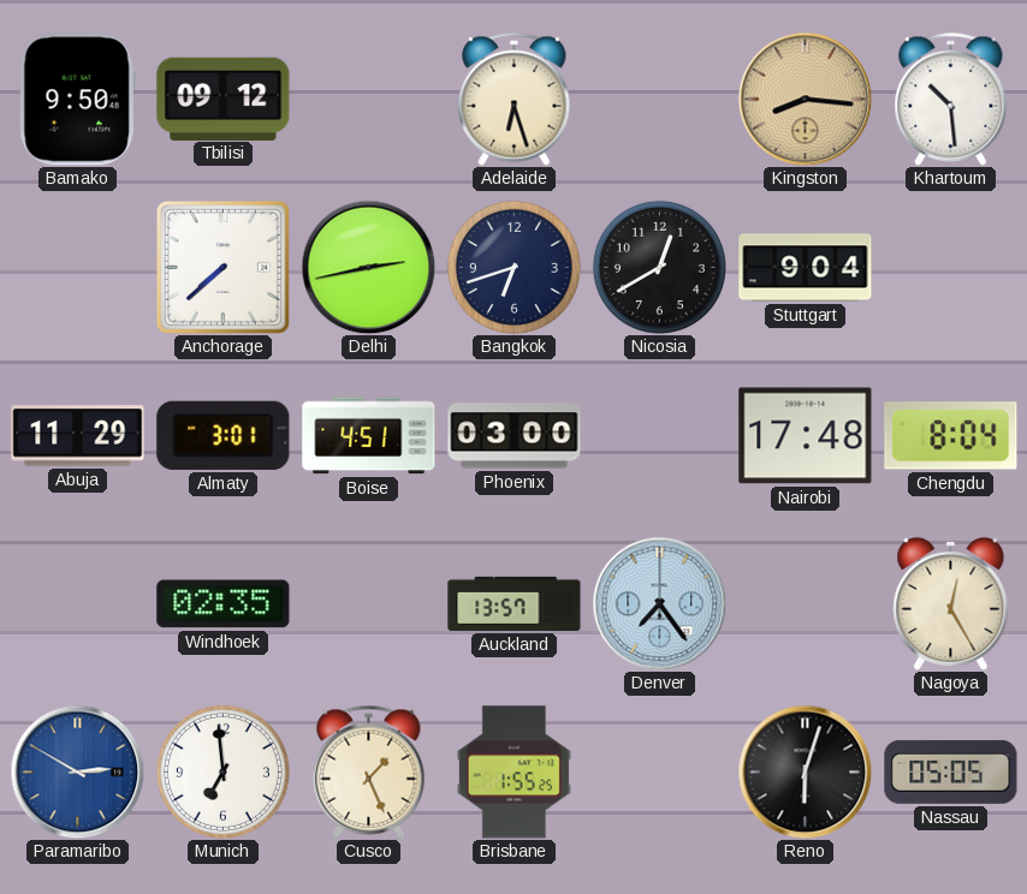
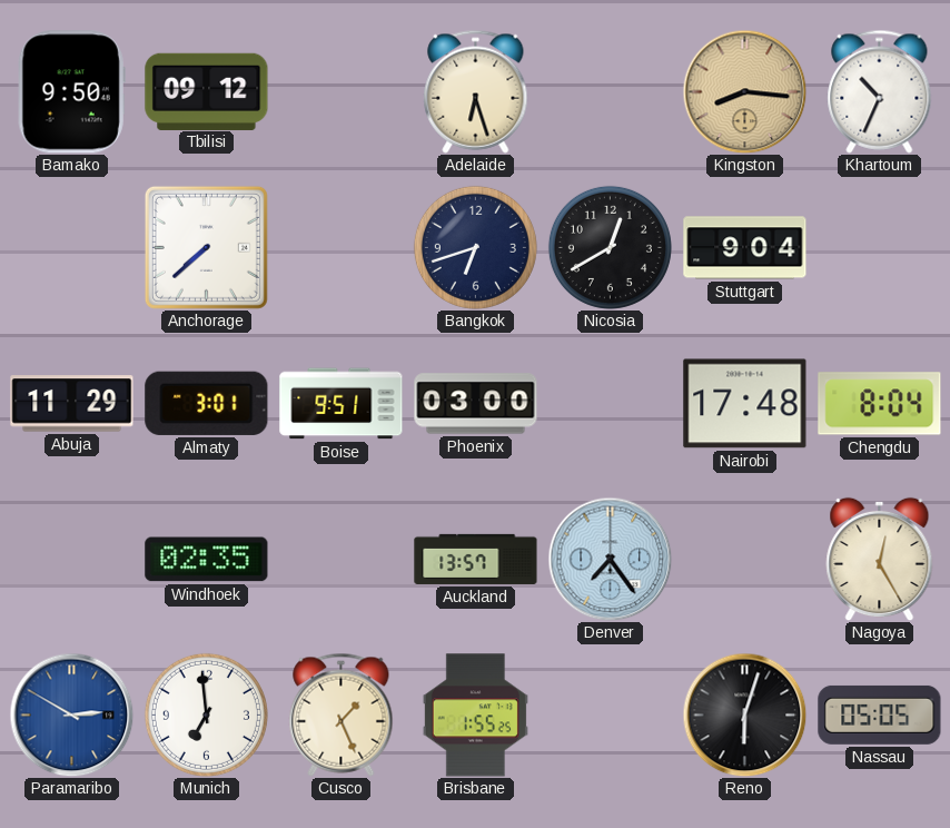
Khartoum: 10:29 -> 10:34 (880, 91)
Delhi: 2:43 -> none (368, 267)
Boise: 4:51 -> 9:51 (342, 404)
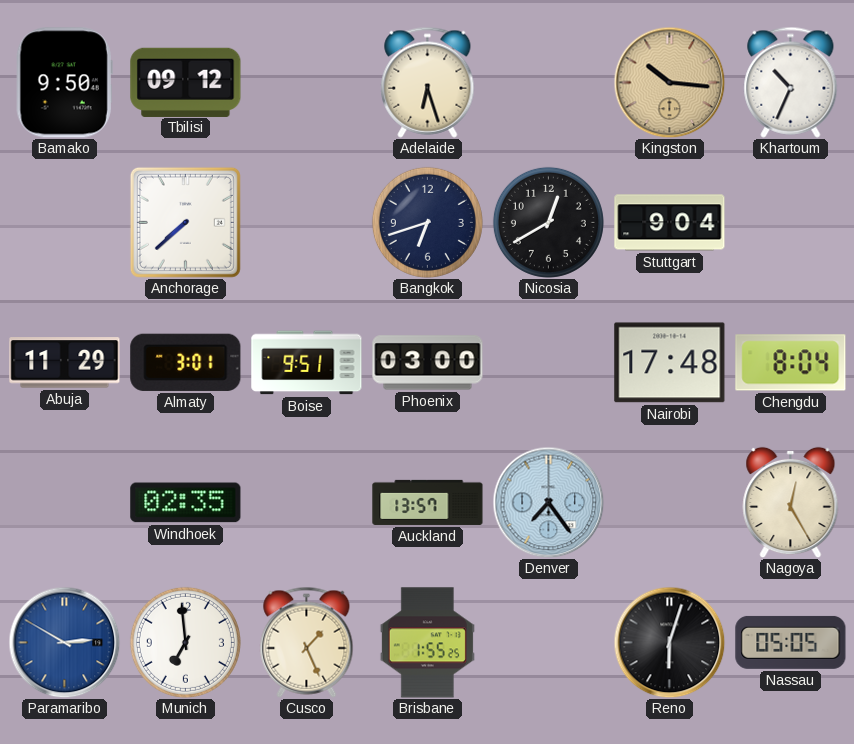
Kingston: 8:16 -> 10:16 (669, 82)
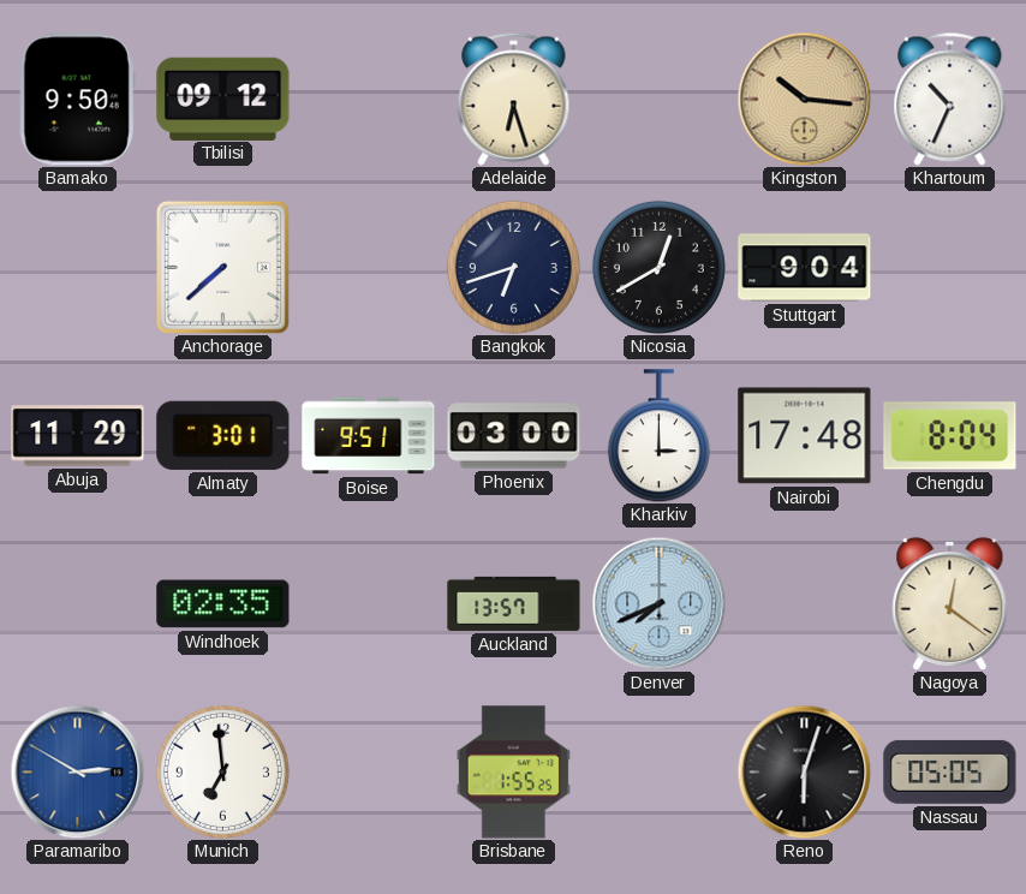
Kharkiv: none -> 3:00 (658, 436)
Denver: 7:24 -> 7:41 (658, 603)
Nagoya: 12:25 -> 12:21 (950, 603)
Cusco: 1:26 -> none (307, 642)
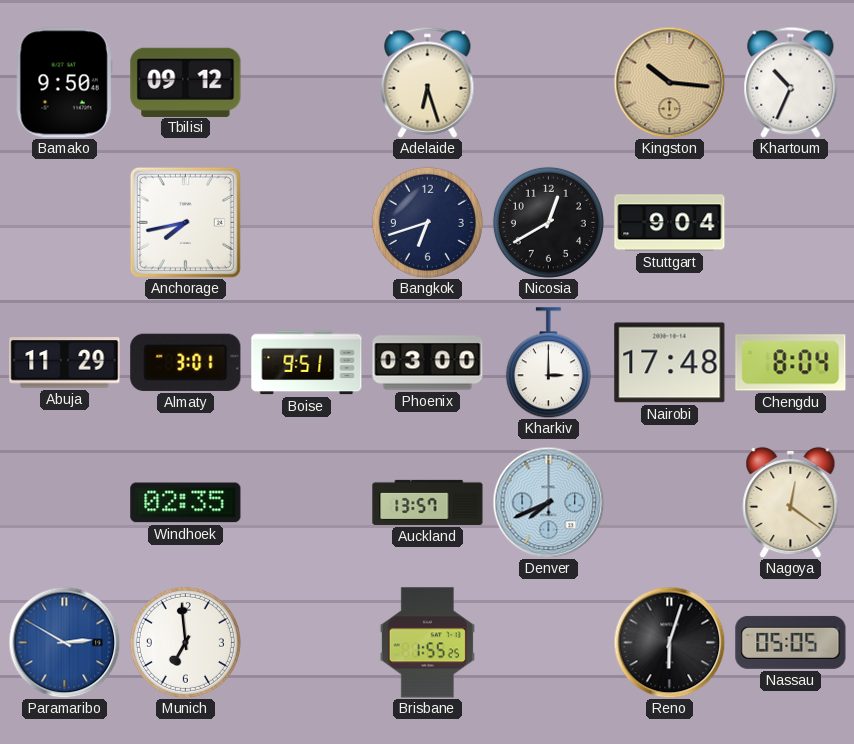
Anchorage: 7:38 -> 7:43 (185, 222)
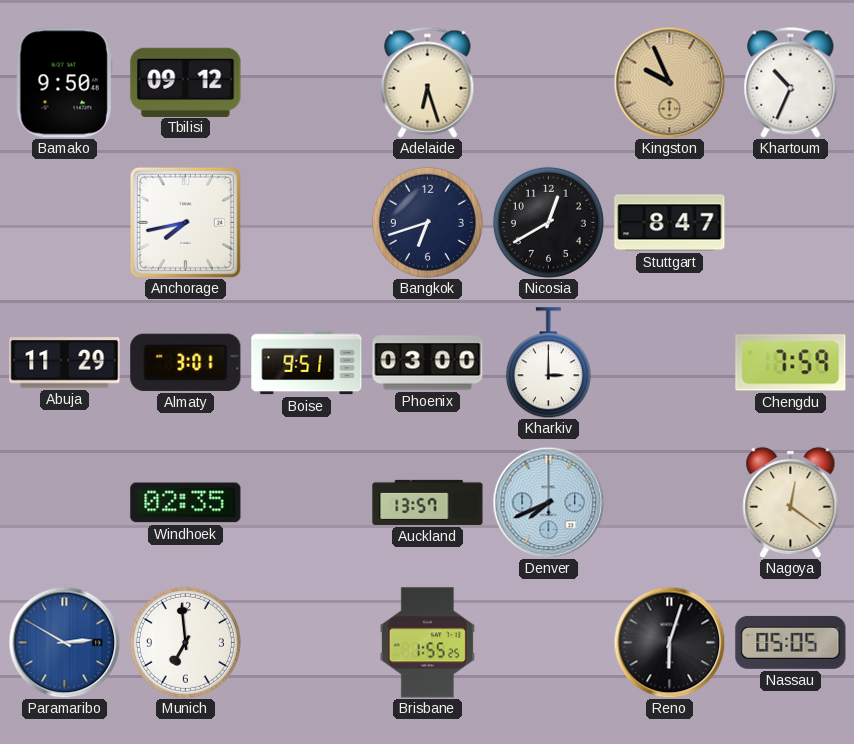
Kingston: 10:16 -> 9:56 (669, 82)
Stuttgart: 9:04 -> 8:47 (670, 223)
Nairobi: 17:48 -> none (670, 363)
Chengdu: 8:04 -> 7:59 (791, 363)
